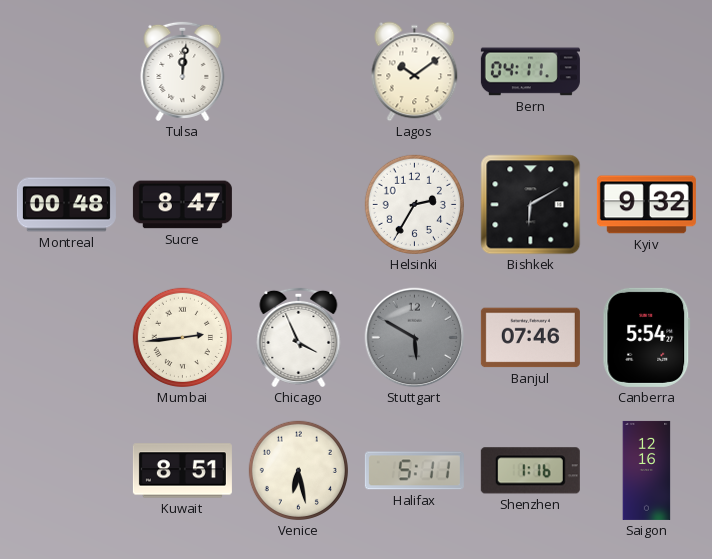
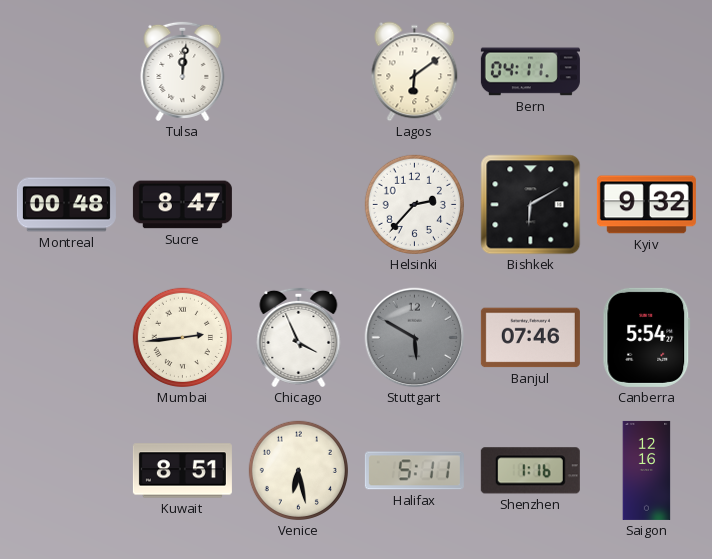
Lagos: 10:09 -> 6:09 (415, 72)
Helsinki: 2:35 -> 2:37 (414, 204)
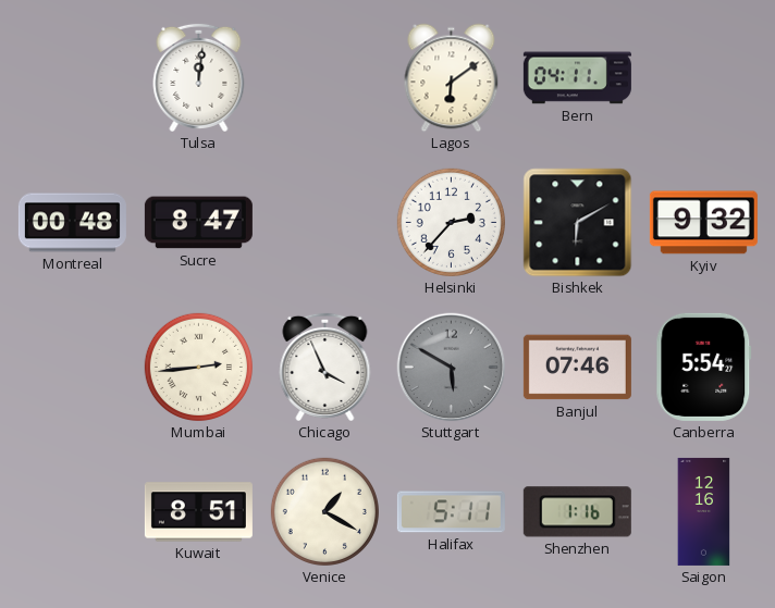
Venice: 6:28 -> 1:20 (324, 511)
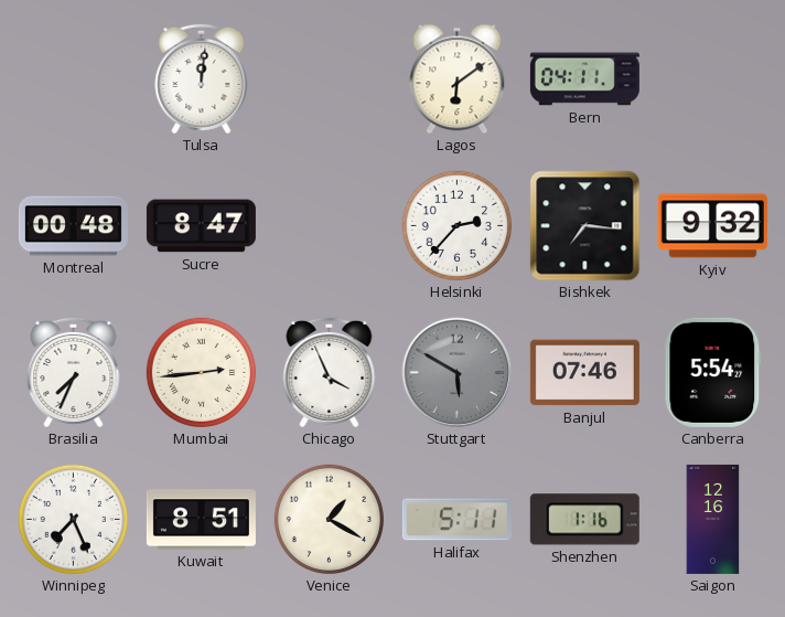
Bishkek: 6:10 -> 7:16 (585, 226)
Brasilia: none -> 7:34 (74, 372)
Winnipeg: none -> 7:26 (73, 519)
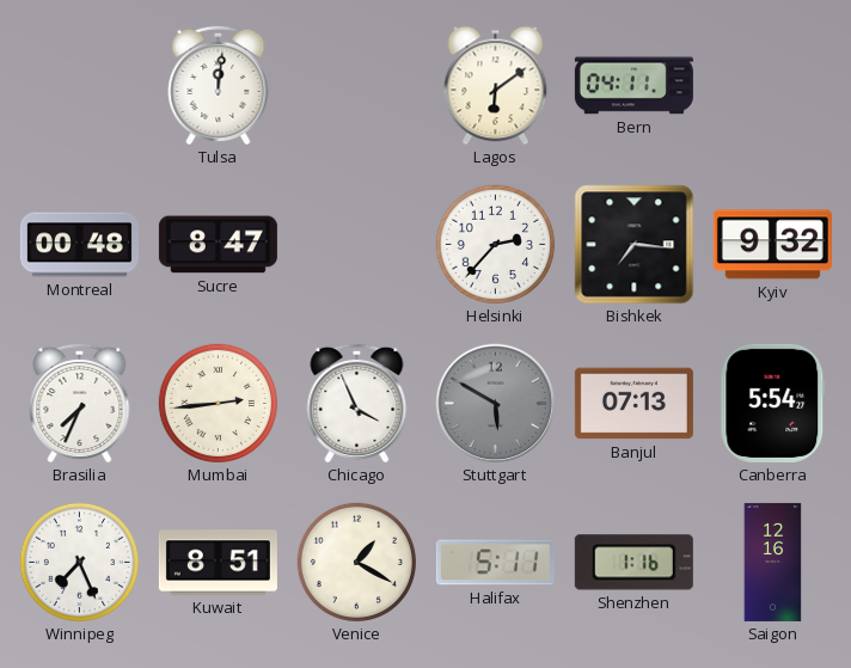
Banjul: 07:46 -> 07:13 (633, 404)
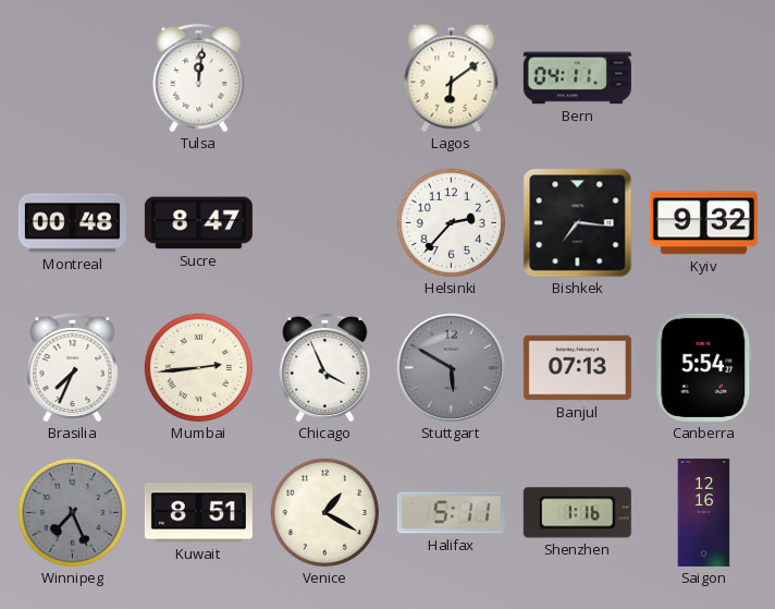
Winnipeg dial: white -> grey (72, 512)
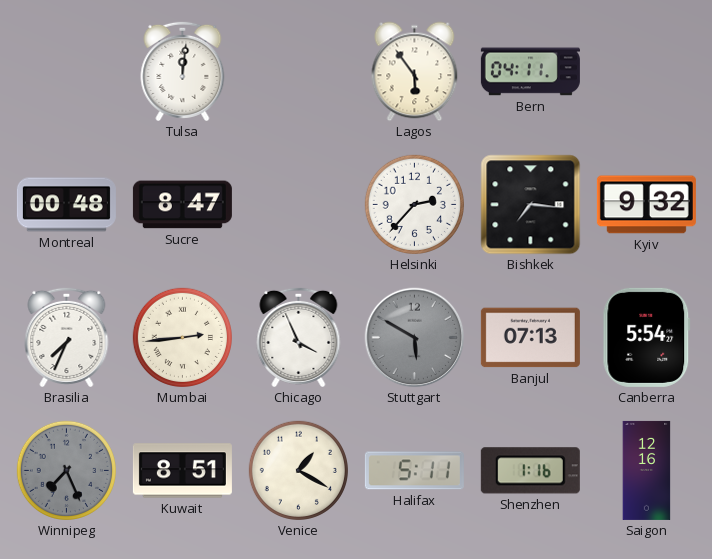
Lagos: 6:09 -> 5:54 (415, 72)
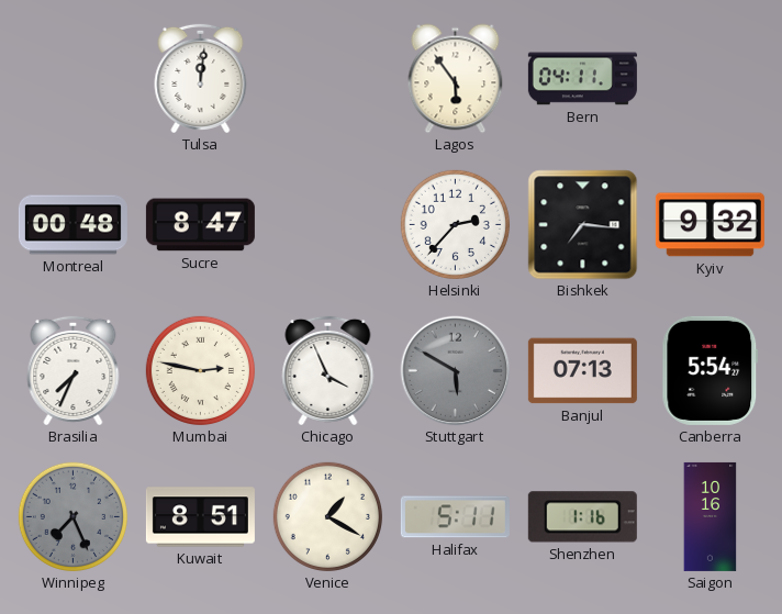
Mumbai: 2:44 -> 2:47 (200, 370)
Saigon: 12:16 -> 10:16 (711, 516)
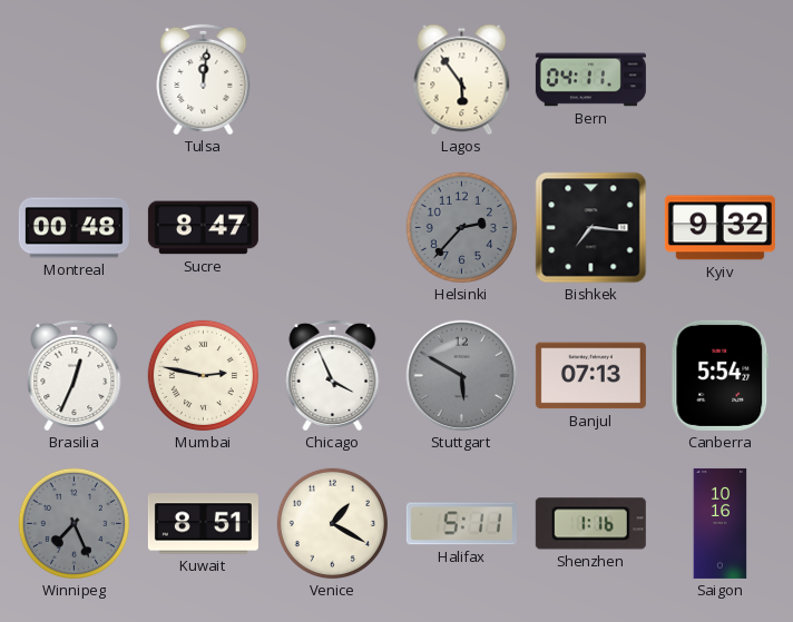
Helsinki dial: white -> grey (461, 227)
Brasilia: 7:34 -> 12:34 (75, 375)
